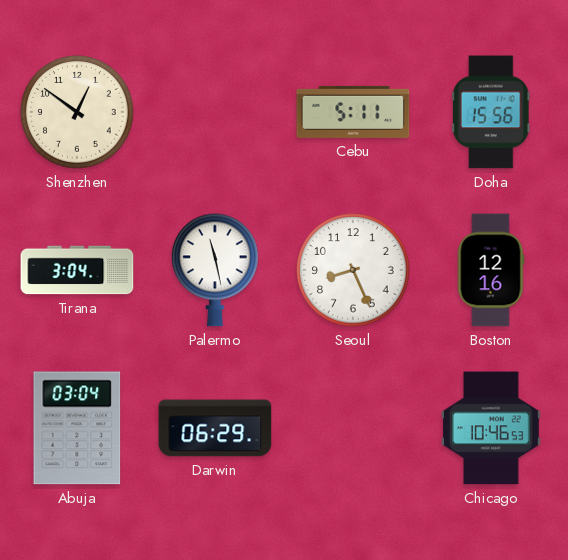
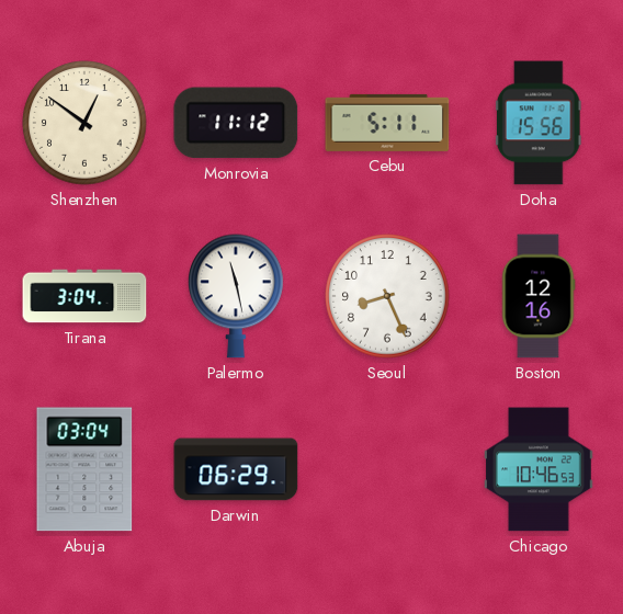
Monrovia: none -> 11:12 (236, 123)
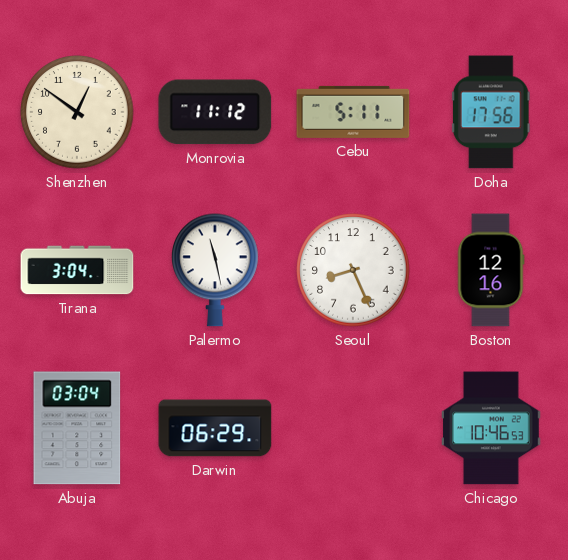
Doha: 15:56 -> 17:56 (491, 112)
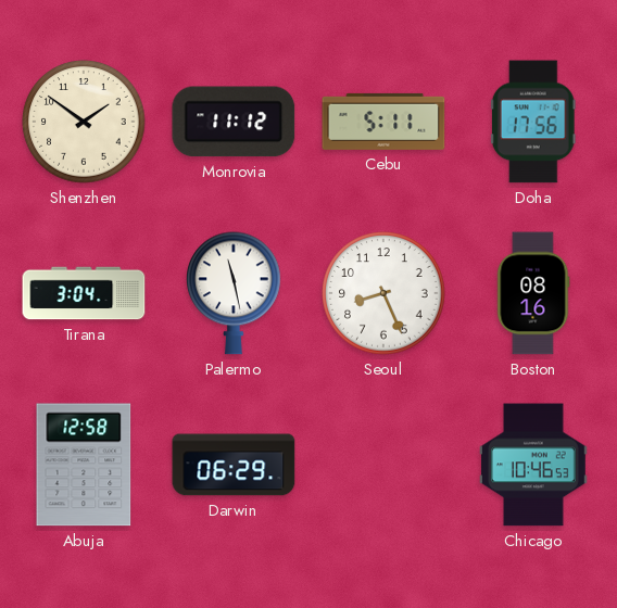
Shenzhen: 12:51 -> 1:51 (84, 122)
Boston: 12:16 -> 08:16 (533, 293)
Abuja: 03:04 -> 12:58 (84, 465)
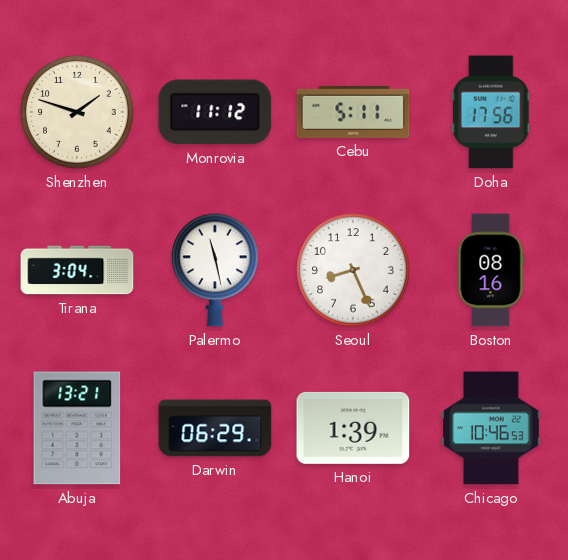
Shenzhen: 1:51 -> 1:48 (77, 112)
Abuja: 12:58 -> 13:21 (77, 428)
Hanoi: none -> 1:39 (353, 428)
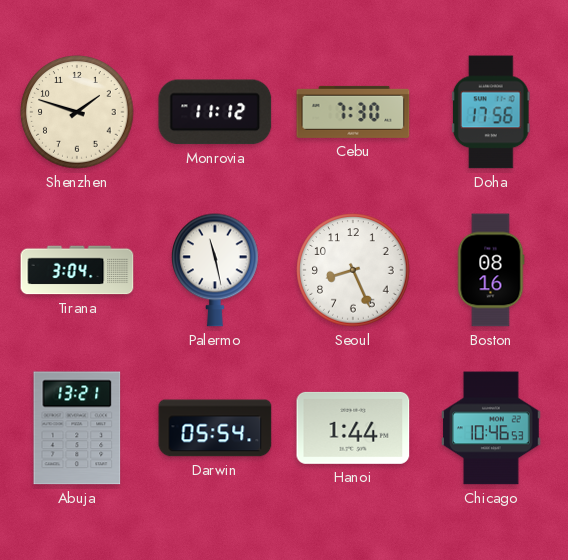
Cebu: 5:11 -> 7:30 (353, 112)
Darwin: 06:29 -> 05:54 (215, 428)
Hanoi: 1:39 -> 1:44 (353, 428)
